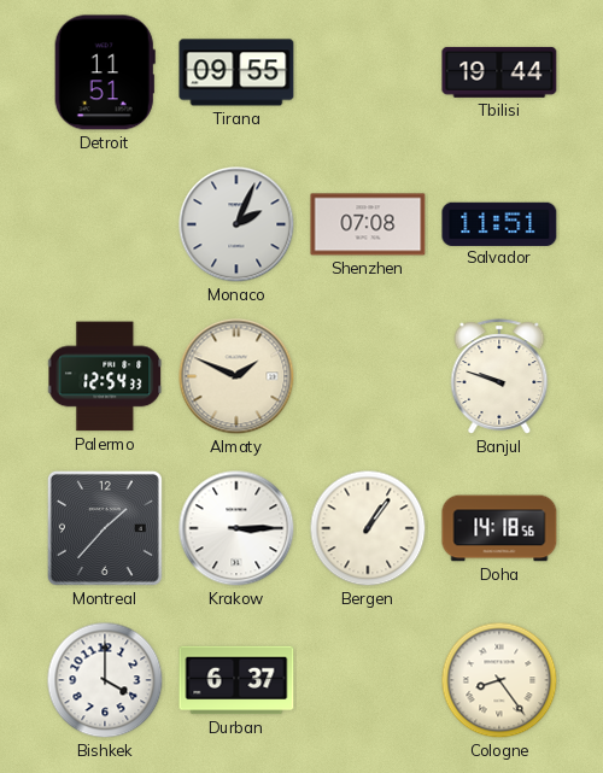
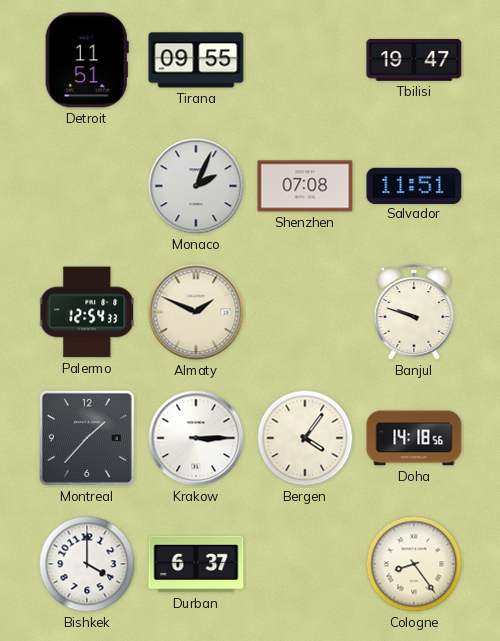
Tbilisi: 19:44 -> 19:47 (414, 60)
Bergen: 1:06 -> 4:06 (305, 438)
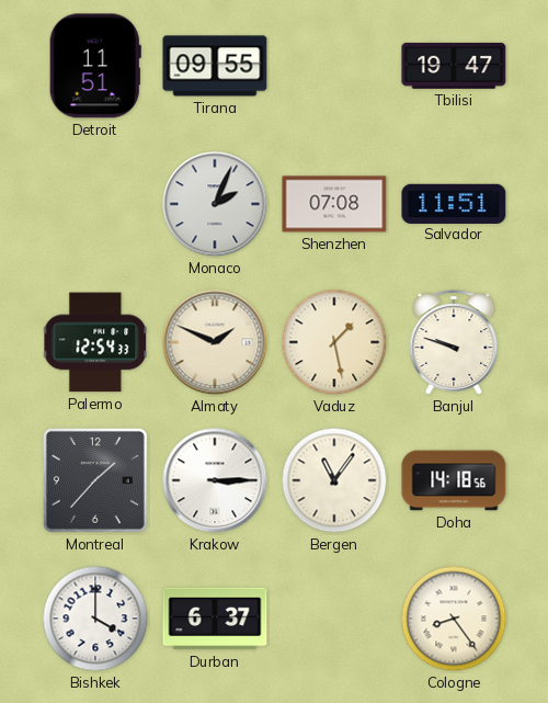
Vaduz: none -> 1:28 (334, 342)
Bergen: 4:06 -> 11:06 (334, 480)
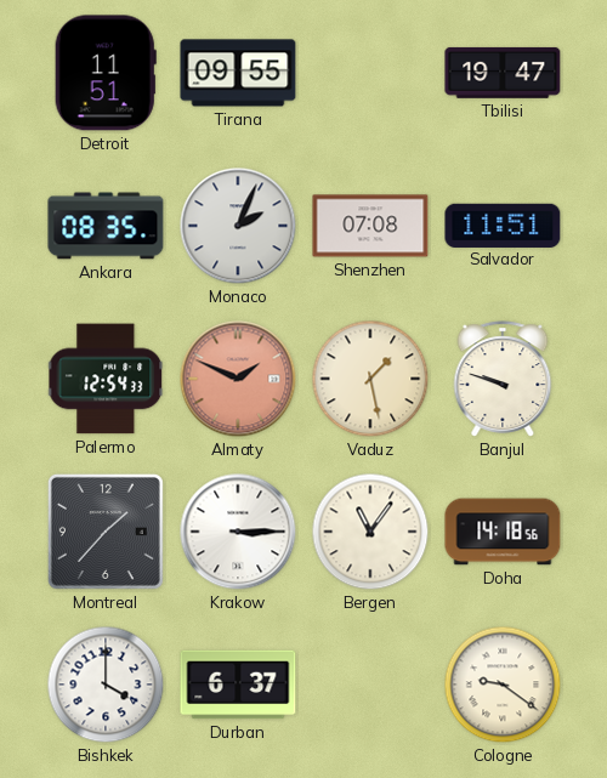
Ankara: none -> 08:35 (106, 226)
Almaty dial: cream -> salmon (238, 379)
Cologne: 8:24 -> 9:21 (503, 685)
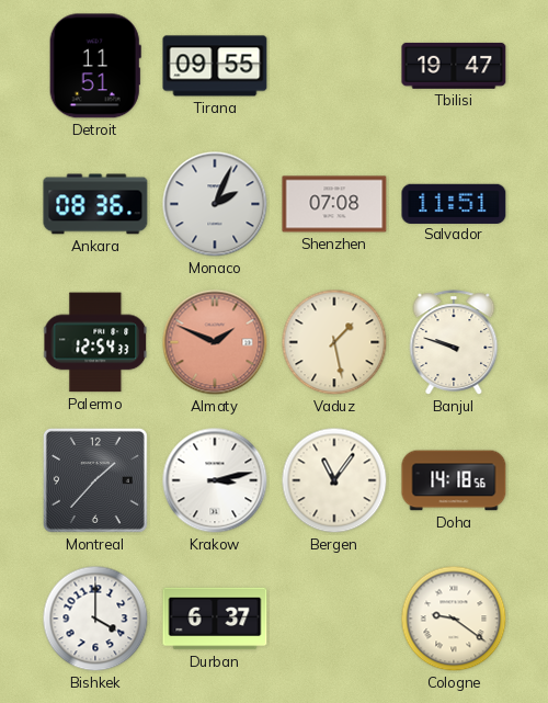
Ankara: 08:35 -> 08:36 (95, 204)
Krakow: 3:15 -> 3:13 (215, 480)
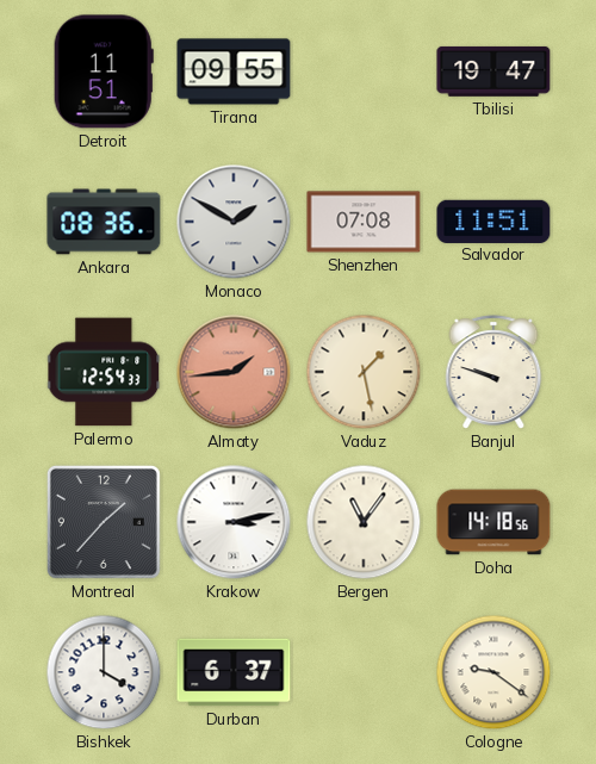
Monaco: 2:04 -> 1:50 (234, 222)
Almaty: 1:49 -> 1:44 (234, 372)
